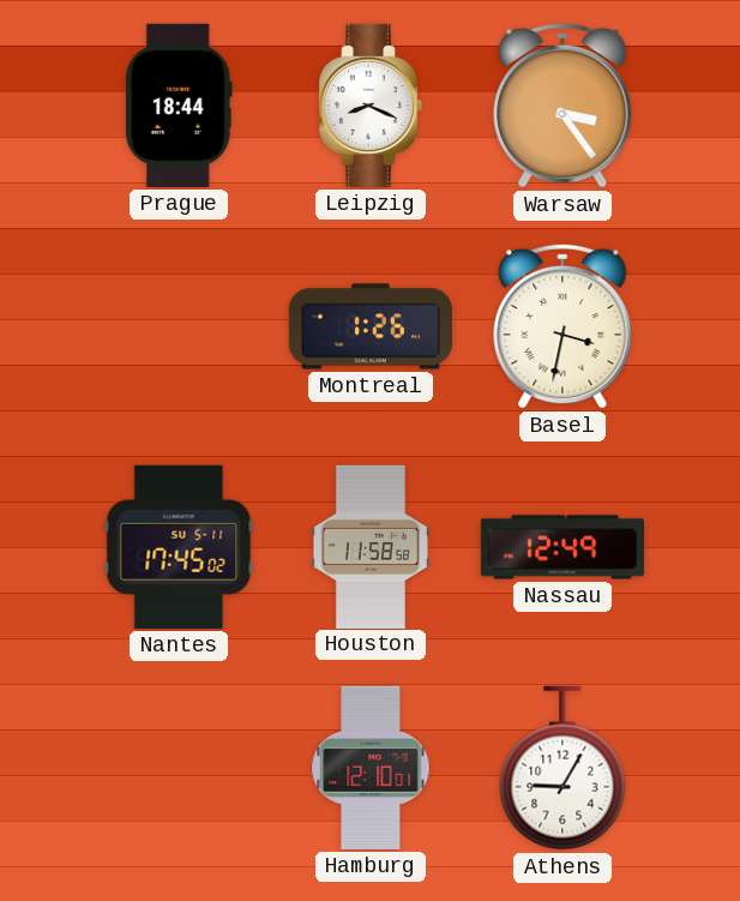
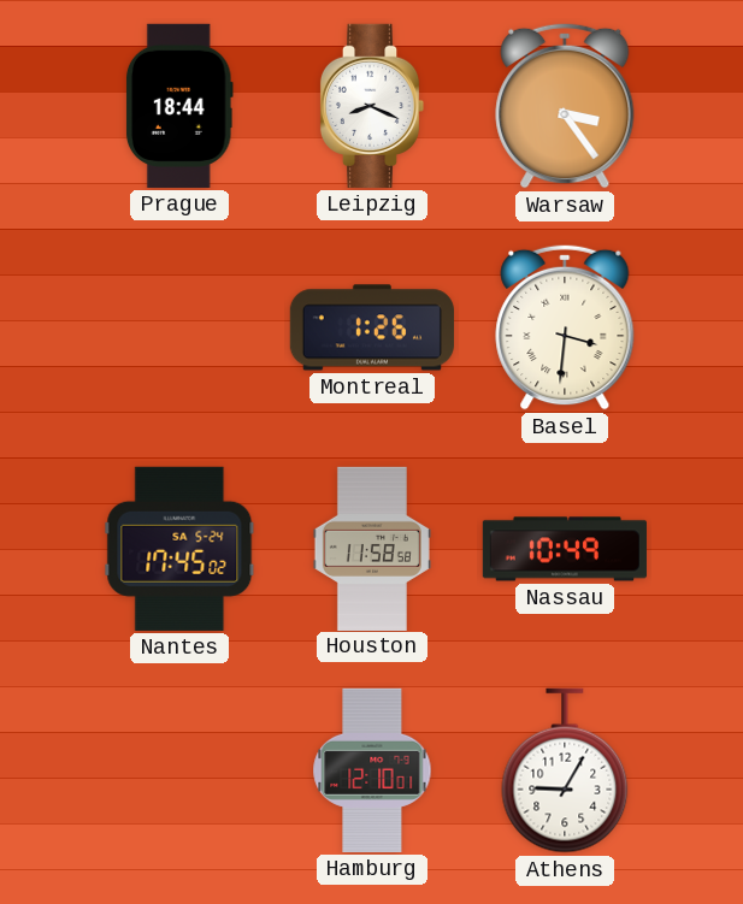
Basel: 3:32 -> 3:31 (565, 327)
Nantes date: SU 5-11 -> SA 5-24 (179, 549)
Nassau: 12:49 -> 10:49 (565, 549)
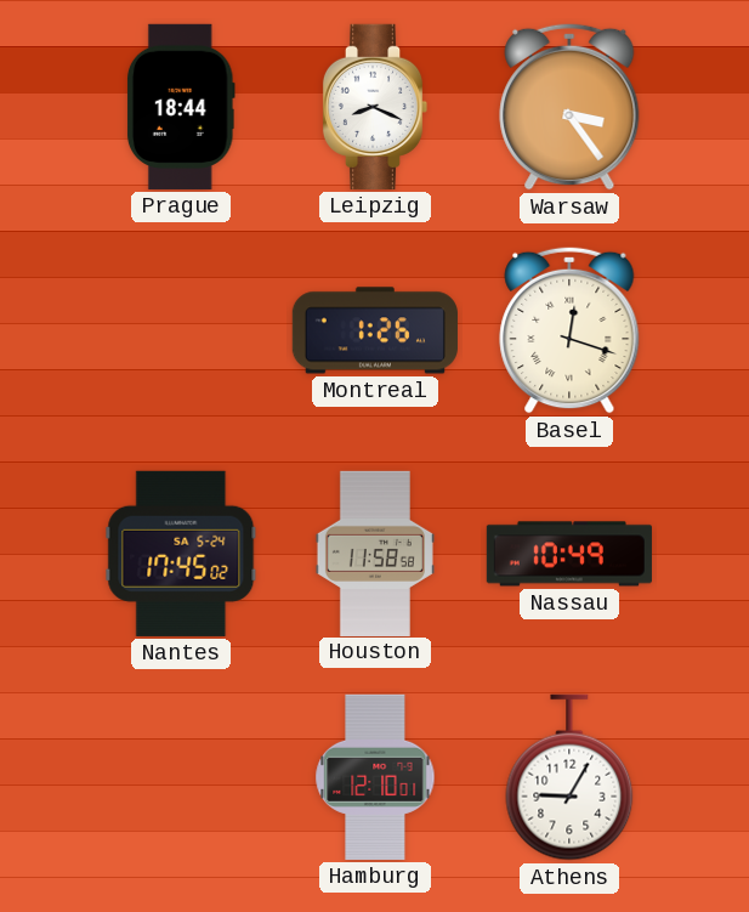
Basel: 3:31 -> 12:18 (569, 330)
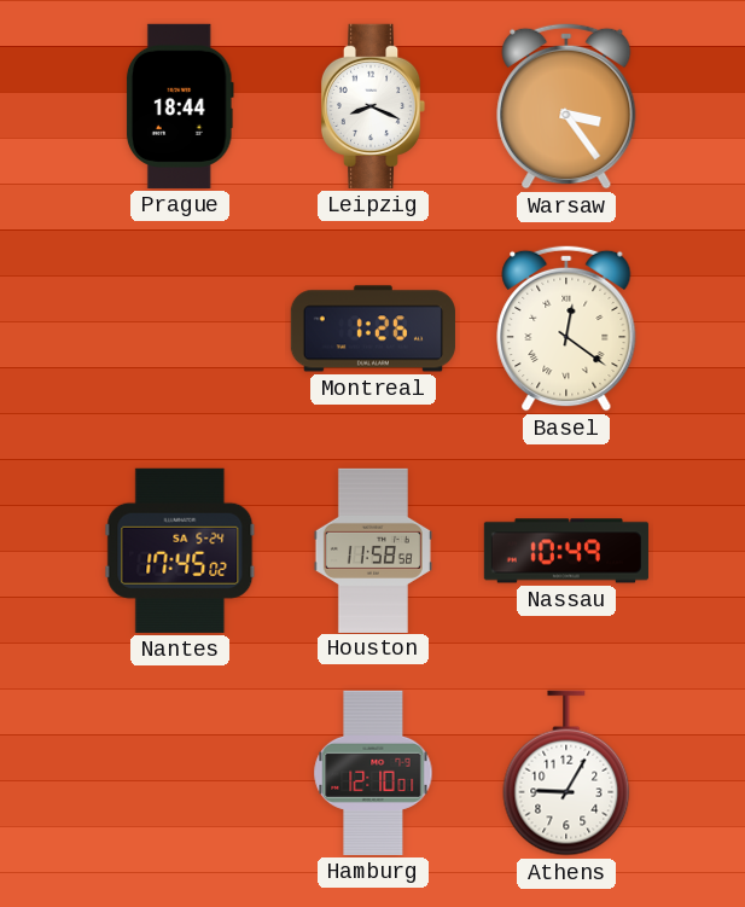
Basel: 12:18 -> 12:21 (566, 329)
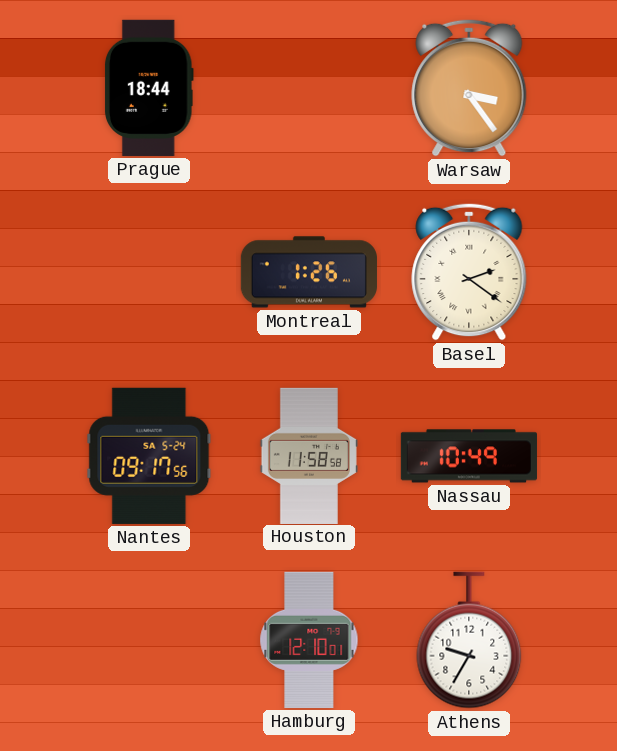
Leipzig: 8:19 -> none (373, 106)
Basel: 12:21 -> 2:21 (469, 272)
Nantes: 17:45 -> 09:17 (149, 456)
Athens: 9:05 -> 9:35 (469, 640)
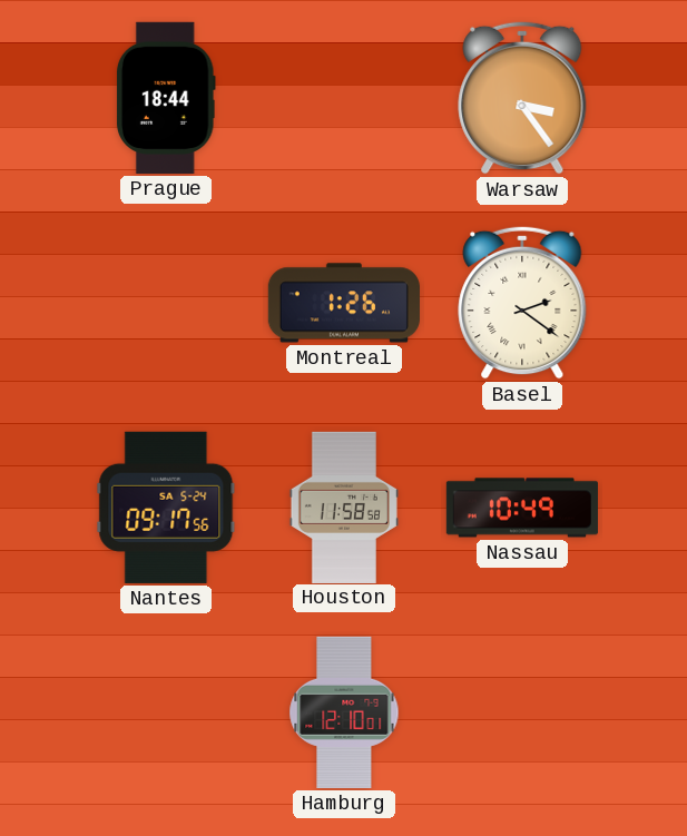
Athens: 9:35 -> none (469, 640)
